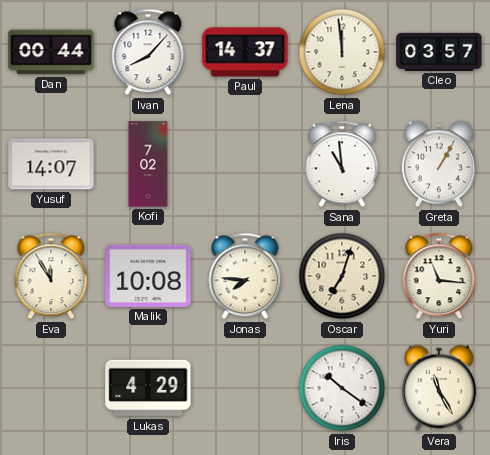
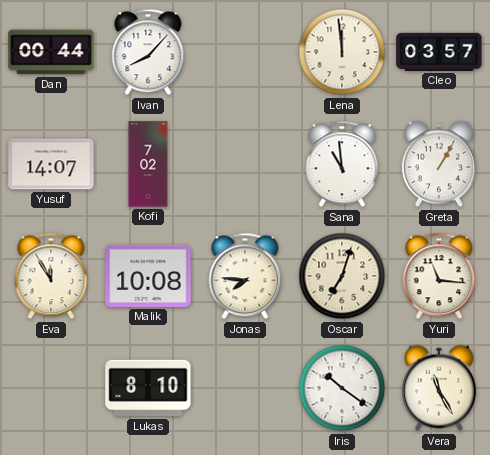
Paul: 14:37 -> none (245, 52)
Lukas: 4:29 -> 8:10 (148, 388)
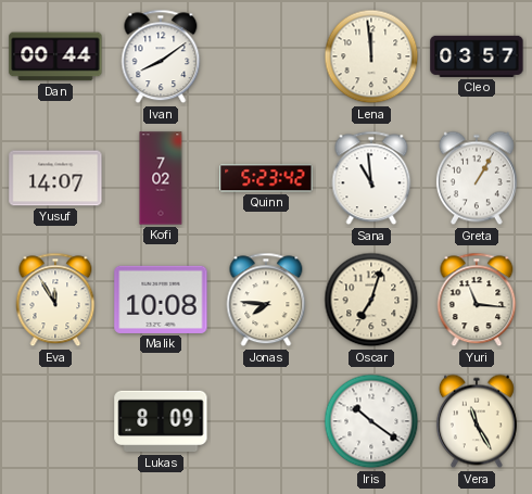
Ivan: 8:07 -> 8:09 (161, 56)
Quinn: none -> 5:23 (266, 178)
Lukas: 8:10 -> 8:09 (161, 421)
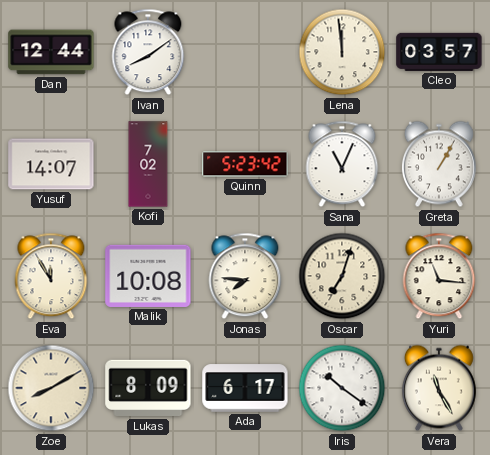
Dan: 00:44 -> 12:44 (51, 52)
Sana: 10:59 -> 11:04 (342, 164)
Zoe: none -> 8:10 (51, 388)
Ada: none -> 6:17 (245, 388)
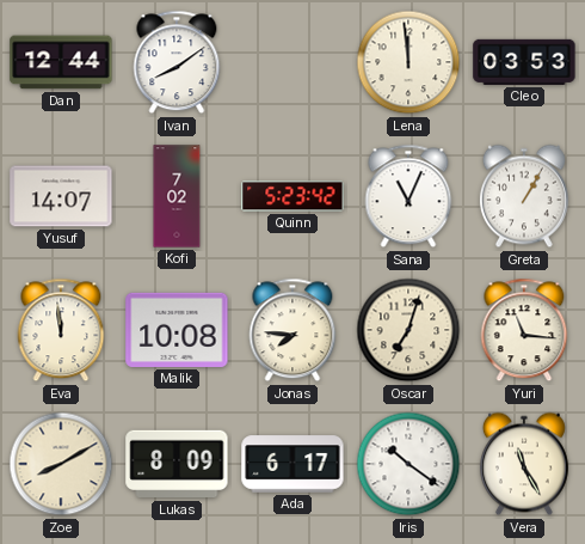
Cleo: 03:57 -> 03:53 (524, 62)
Eva: 11:55 -> 11:59 (61, 330)
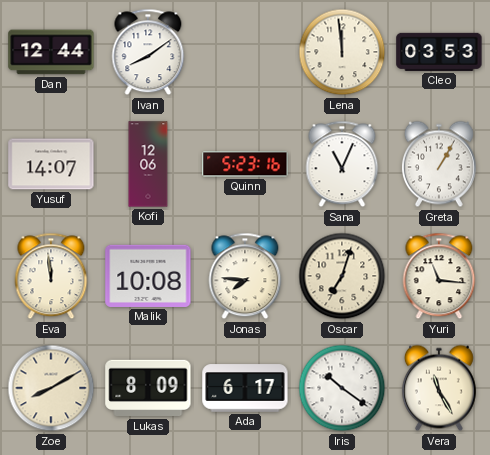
Kofi: 7:02 -> 12:06 (148, 164)
Quinn: 5:23:42 -> 5:23:16 (245, 164)
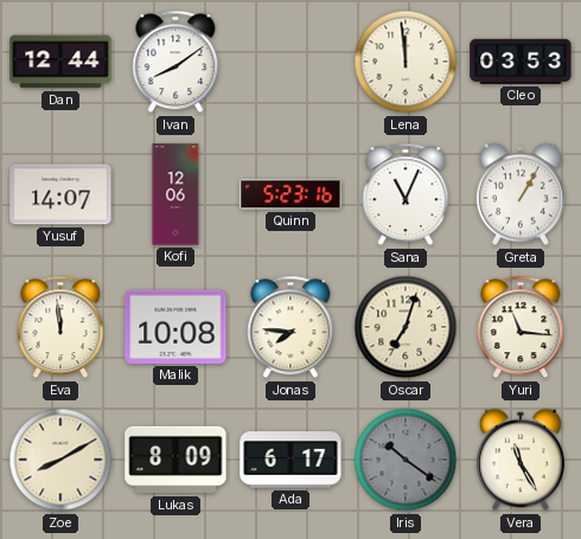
Iris dial: white -> grey (406, 460)
